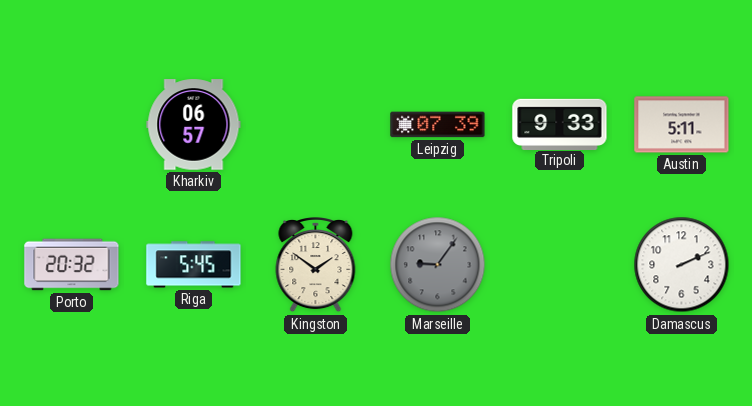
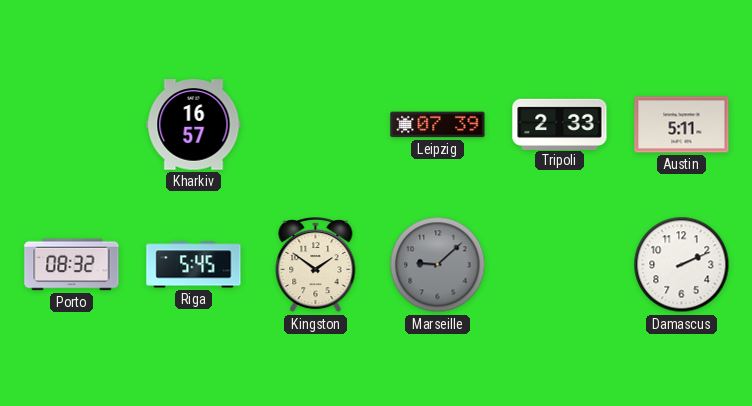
Kharkiv: 06:57 -> 16:57 (194, 125)
Tripoli: 9:33 -> 2:33 (560, 124)
Porto: 20:32 -> 08:32 (72, 265)
Marseille: 9:06 -> 9:08 (438, 265)
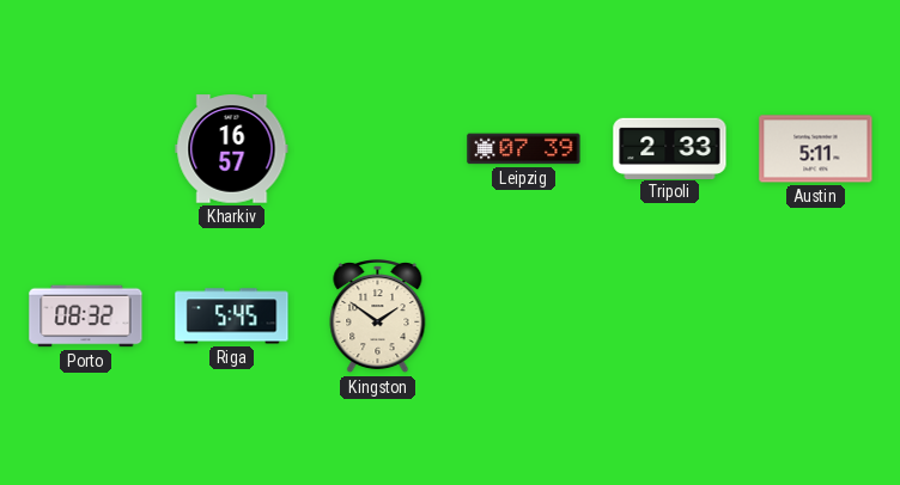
Marseille: 9:08 -> none (438, 265)
Damascus: 2:11 -> none (682, 265)
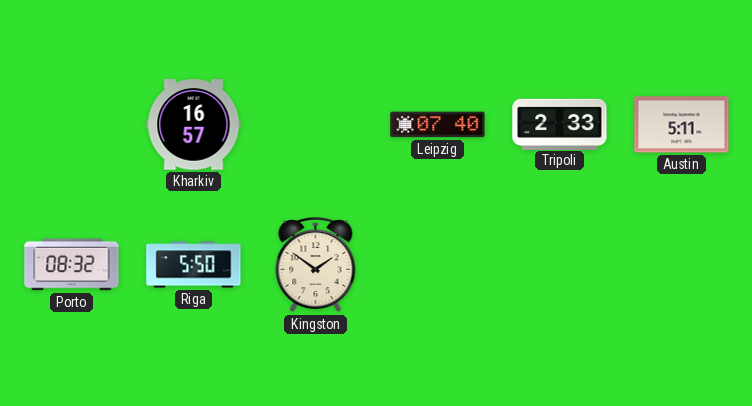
Leipzig: 07:39 -> 07:40 (438, 125)
Riga: 5:45 -> 5:50 (194, 265)
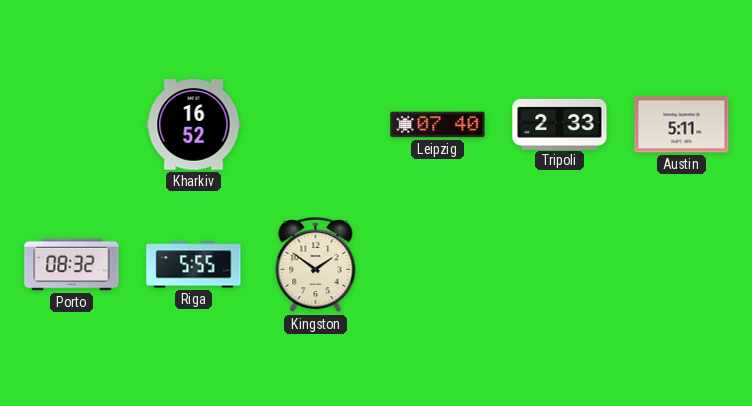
Kharkiv: 16:57 -> 16:52 (194, 125)
Riga: 5:50 -> 5:55 (194, 265)
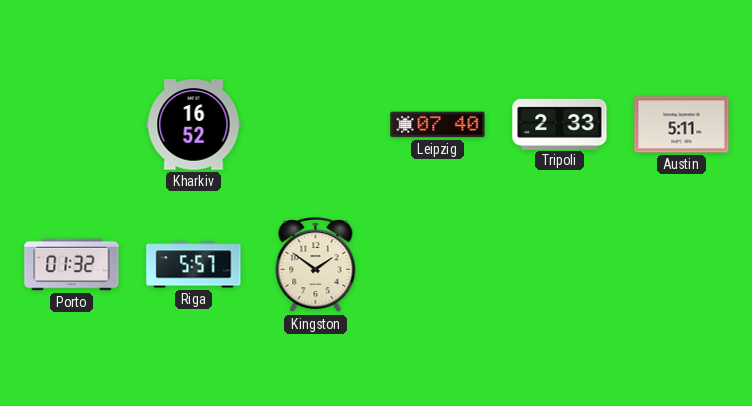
Porto: 08:32 -> 01:32 (72, 265)
Riga: 5:55 -> 5:57 (194, 265)
